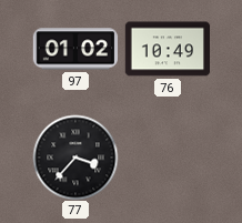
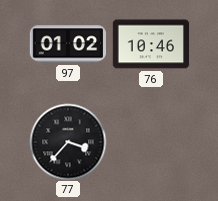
76: 10:49 -> 10:46 (150, 44)
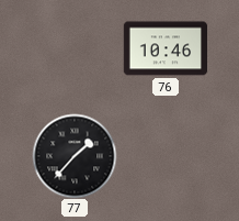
97: 01:02 -> none (67, 44)
77: 3:37 -> 1:37 (75, 156)
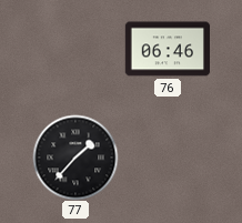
76: 10:46 -> 06:46 (167, 49)
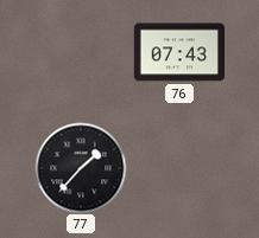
76: 06:46 -> 07:43 (178, 52)
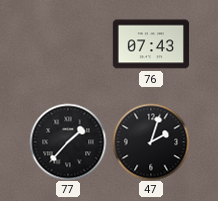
47: none -> 2:03 (151, 142)
